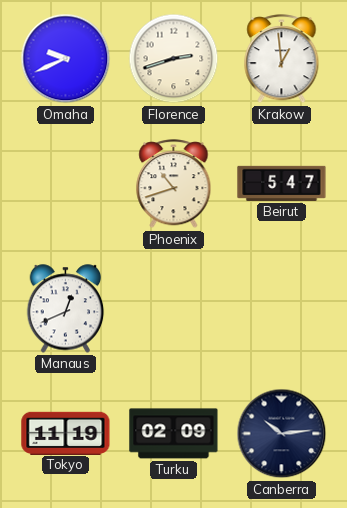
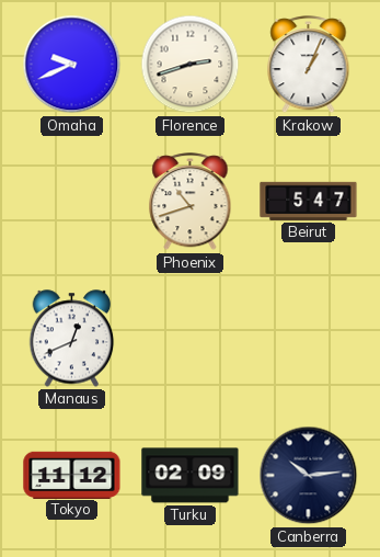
Krakow: 12:59 -> 1:04 (309, 65)
Tokyo: 11:19 -> 11:12 (72, 475)
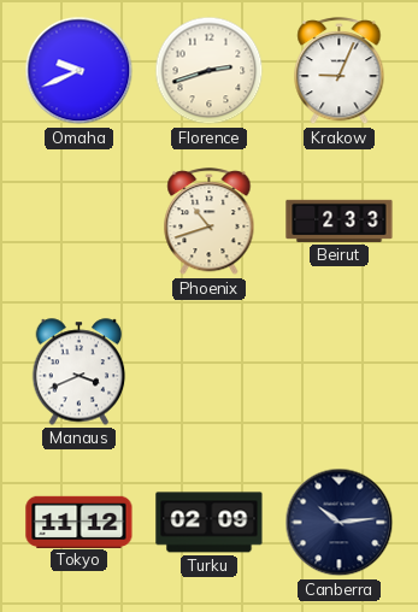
Krakow: 1:04 -> 9:04 (340, 71)
Beirut: 5:47 -> 2:33 (340, 220)
Manaus: 12:41 -> 3:41 (80, 372)
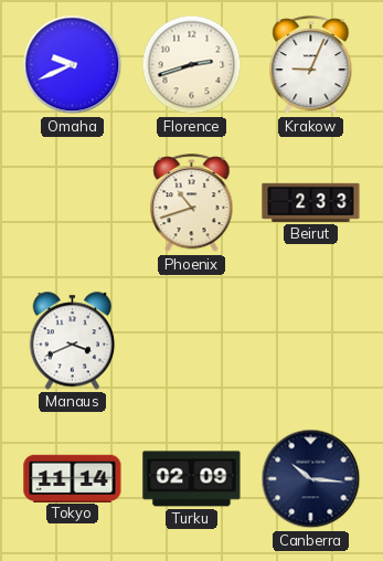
Tokyo: 11:12 -> 11:14 (73, 478)
Canberra: 10:14 -> 10:16 (311, 479)
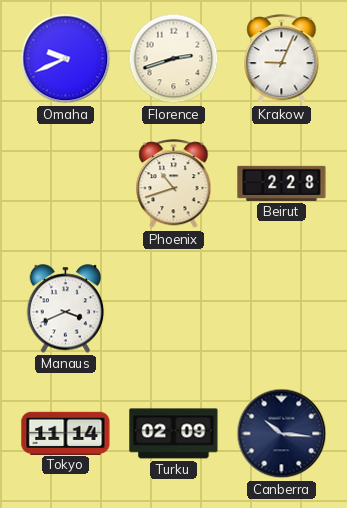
Beirut: 2:33 -> 2:28 (282, 183)
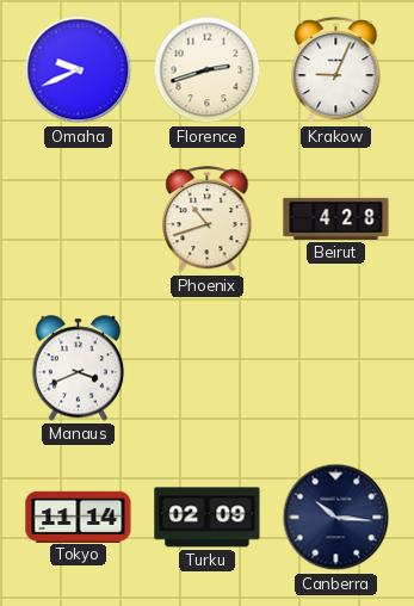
Beirut: 2:28 -> 4:28 (336, 218)
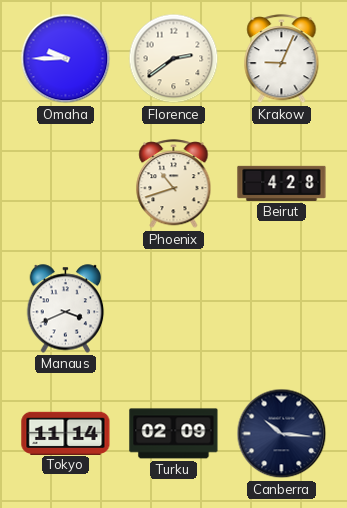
Omaha: 9:41 -> 9:45 (66, 59)
Florence: 2:42 -> 2:39 (174, 59)
